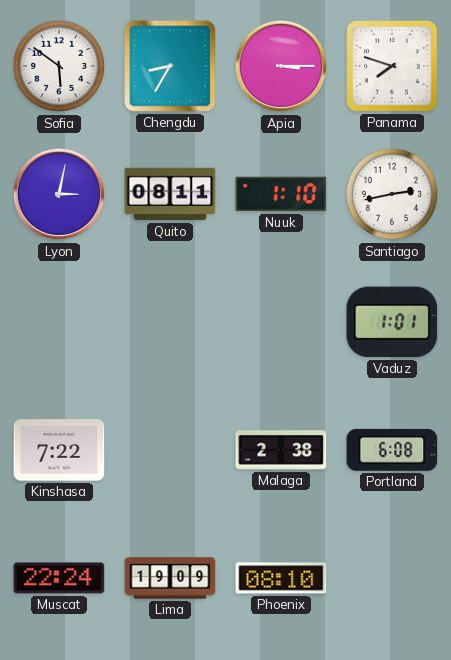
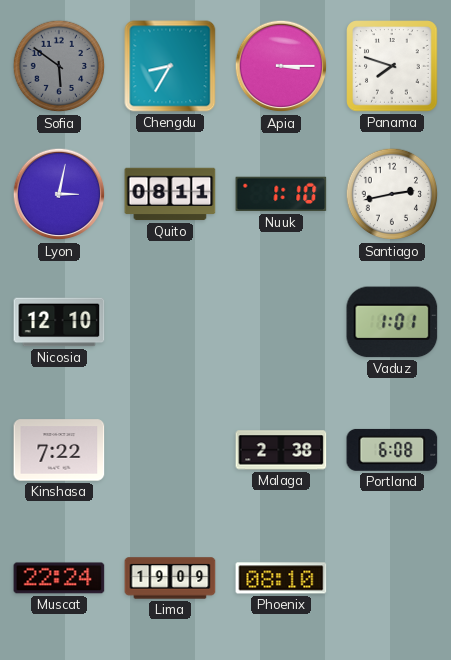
Sofia dial: white -> grey (59, 66)
Nicosia: none -> 12:10 (59, 322)
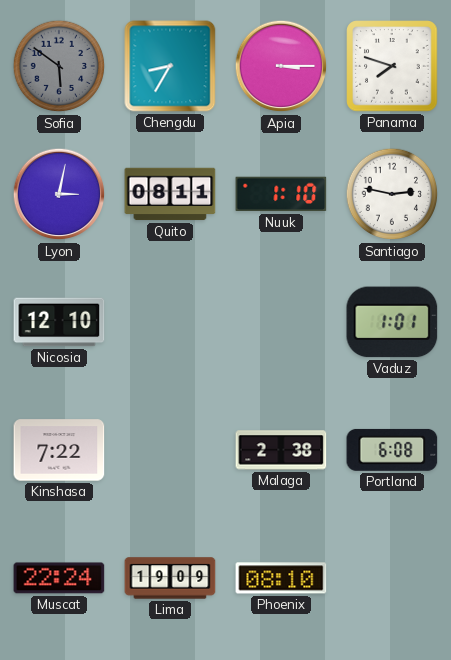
Santiago: 2:43 -> 2:47 (392, 194)
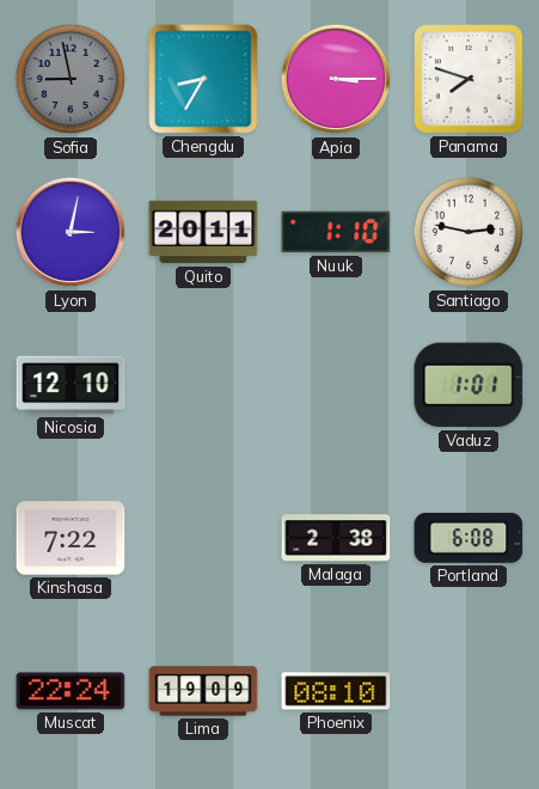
Sofia: 5:51 -> 8:58 (71, 79)
Quito: 08:11 -> 20:11 (203, 232)
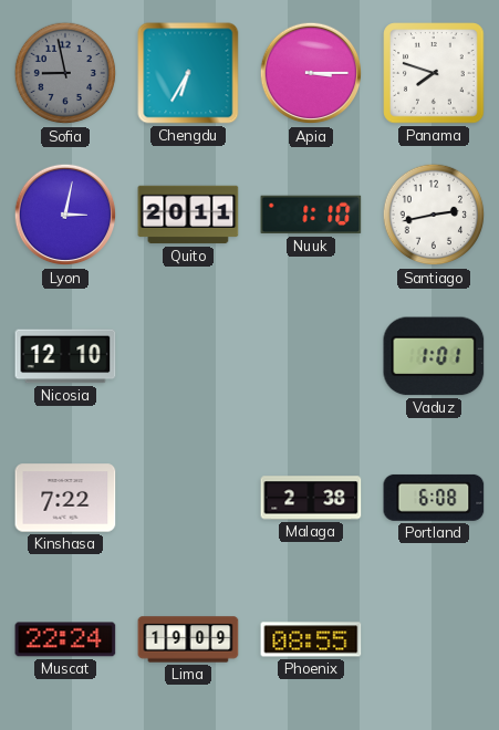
Chengdu: 8:35 -> 6:35 (188, 73)
Santiago: 2:47 -> 2:43 (434, 215)
Phoenix: 08:10 -> 08:55 (311, 639)
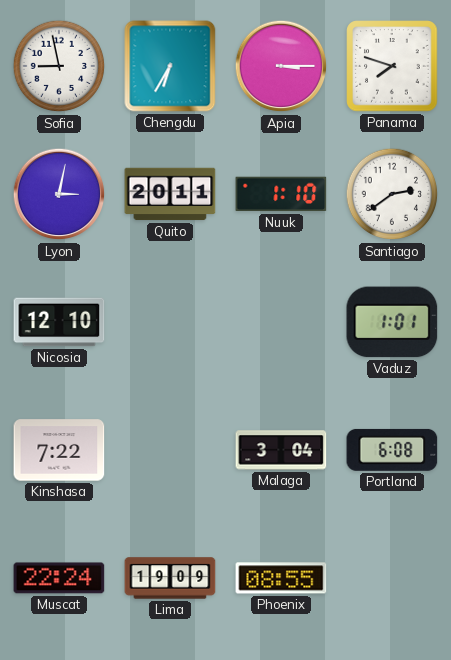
Sofia dial: grey -> white (59, 66)
Santiago: 2:43 -> 2:39 (392, 194)
Malaga: 2:38 -> 3:04 (281, 450)
